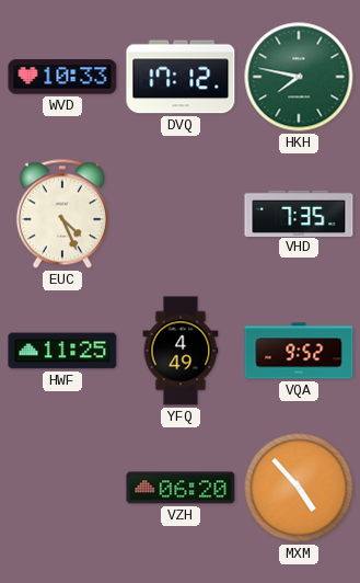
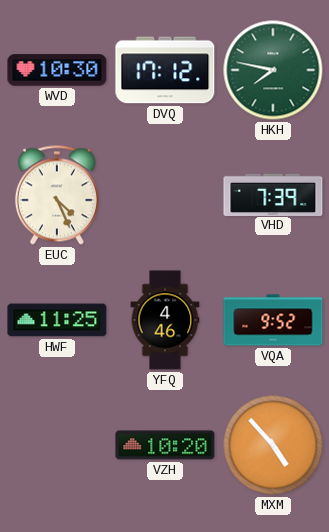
WVD: 10:33 -> 10:30 (57, 70)
VHD: 7:35 -> 7:39 (273, 194)
YFQ: 4:49 -> 4:46 (165, 320)
VZH: 06:20 -> 10:20 (165, 445)
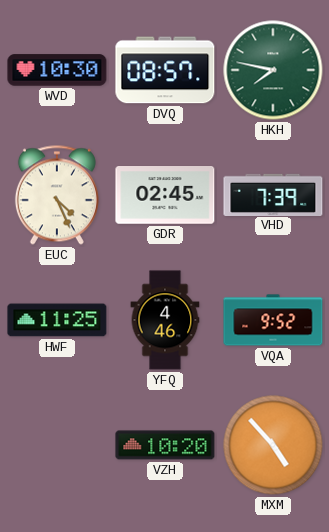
DVQ: 17:12 -> 08:57 (165, 70)
GDR: none -> 02:45 (165, 196)
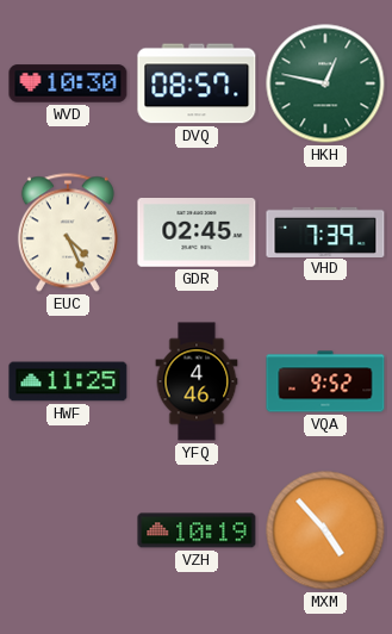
HKH: 7:47 -> 12:47 (325, 83)
VZH: 10:20 -> 10:19 (197, 530)
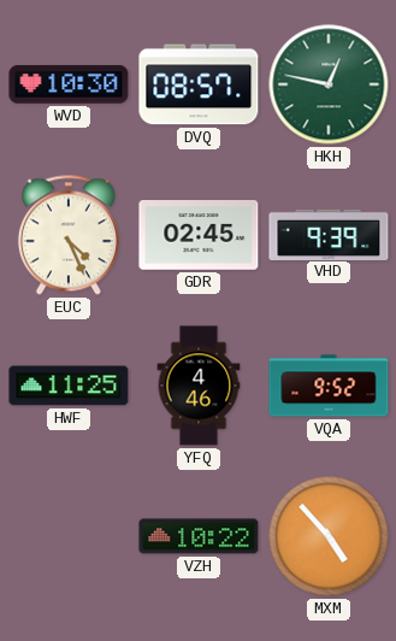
VHD: 7:39 -> 9:39 (329, 234)
VZH: 10:19 -> 10:22 (199, 536)
